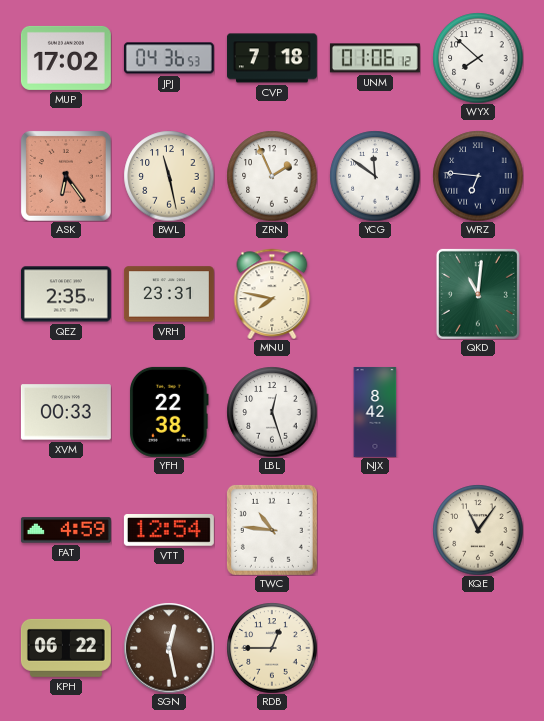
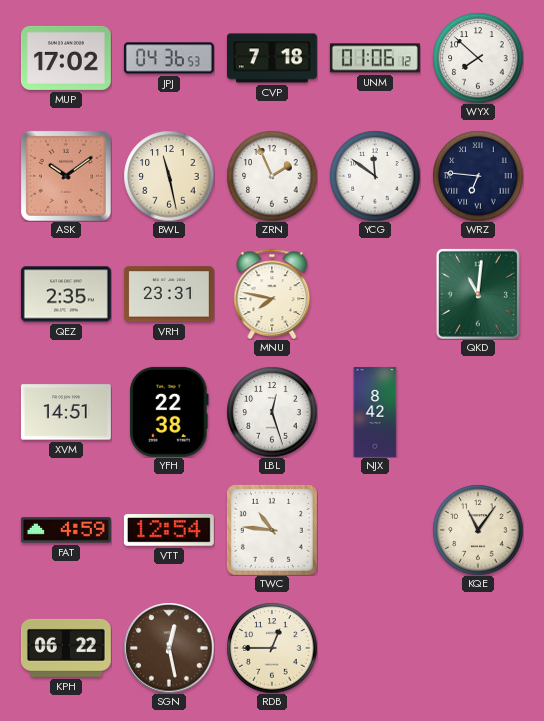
ASK: 6:24 -> 10:09 (66, 176)
XVM: 00:33 -> 14:51 (66, 412)
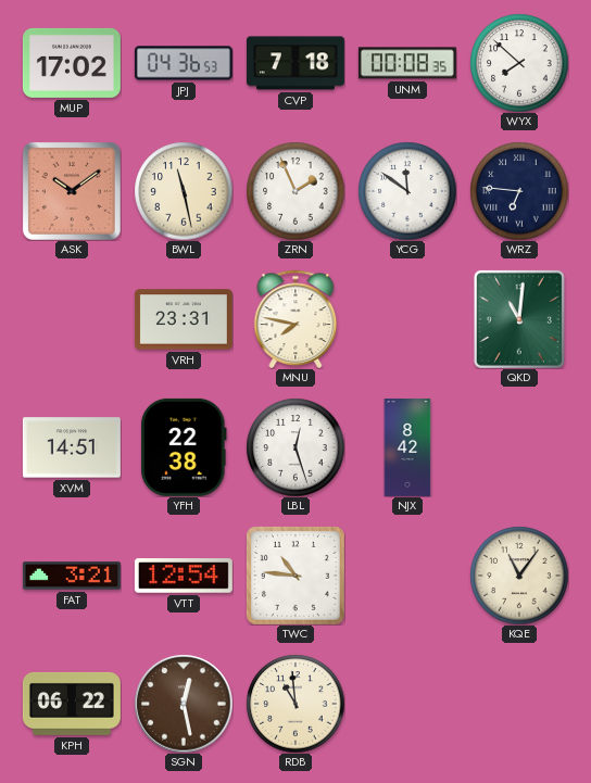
UNM: 01:06 -> 00:08 (407, 63)
QEZ: 2:35 -> none (66, 294)
FAT: 4:59 -> 3:21 (72, 576)
RDB: 12:45 -> 10:59 (295, 704)
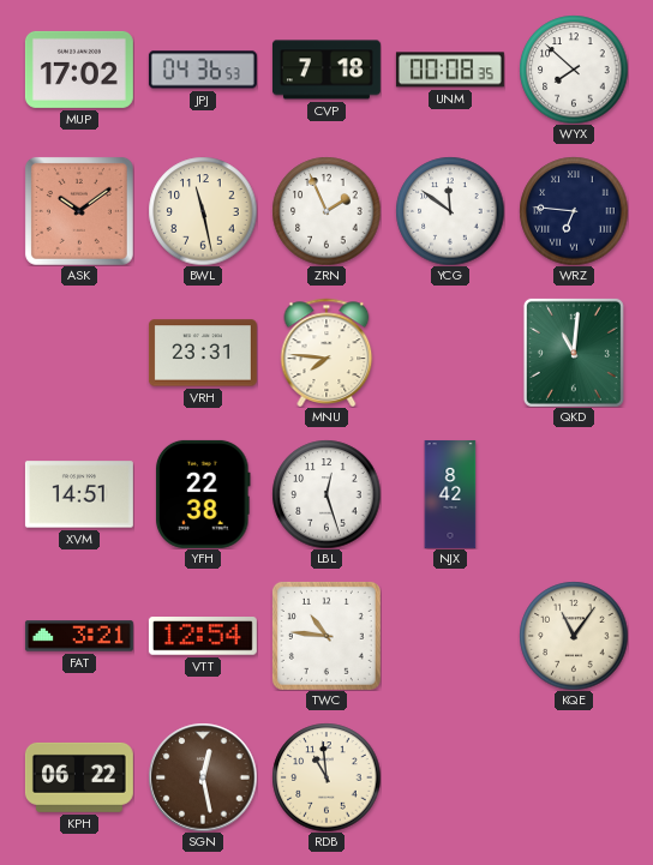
MNU: 7:47 -> 7:46 (326, 353)
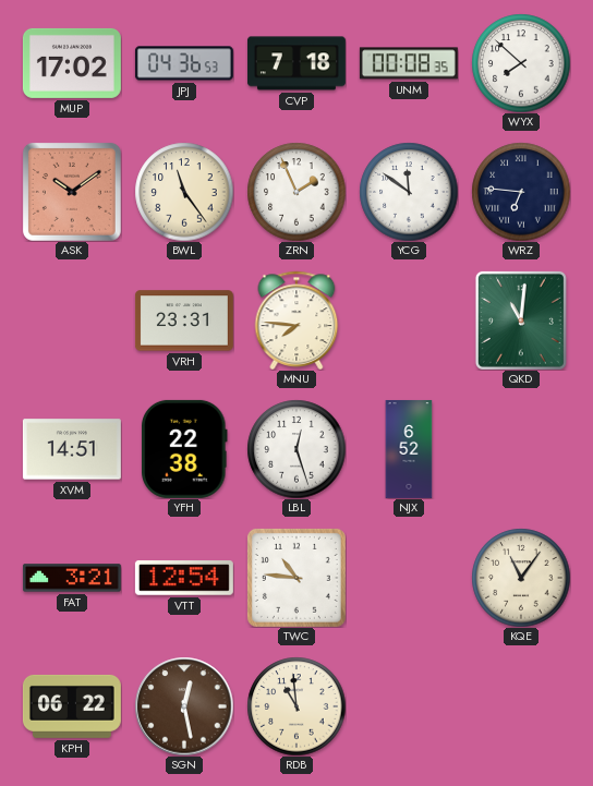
BWL: 11:28 -> 11:24 (184, 192)
NJX: 8:42 -> 6:52 (409, 449)
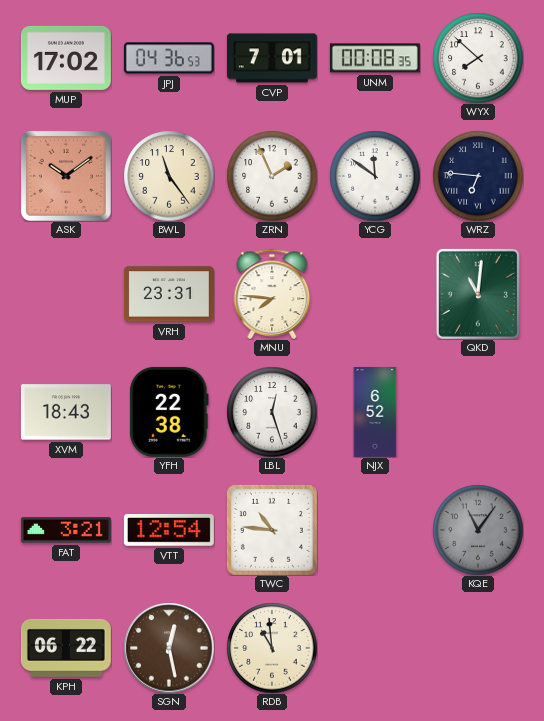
CVP: 7:18 -> 7:01 (272, 58)
XVM: 14:51 -> 18:43 (66, 412)
KQE dial: cream -> grey (478, 530)
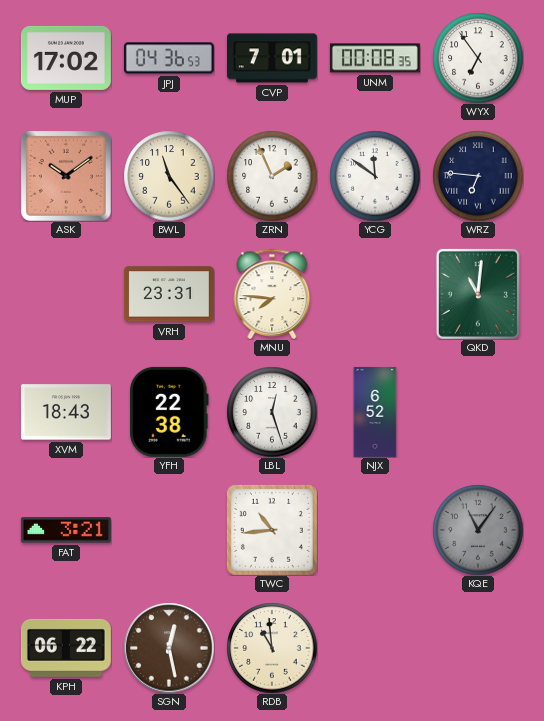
WYX: 7:52 -> 6:54 (478, 58)
VTT: 12:54 -> none (169, 531)
TWC: 10:46 -> 10:44 (272, 530)
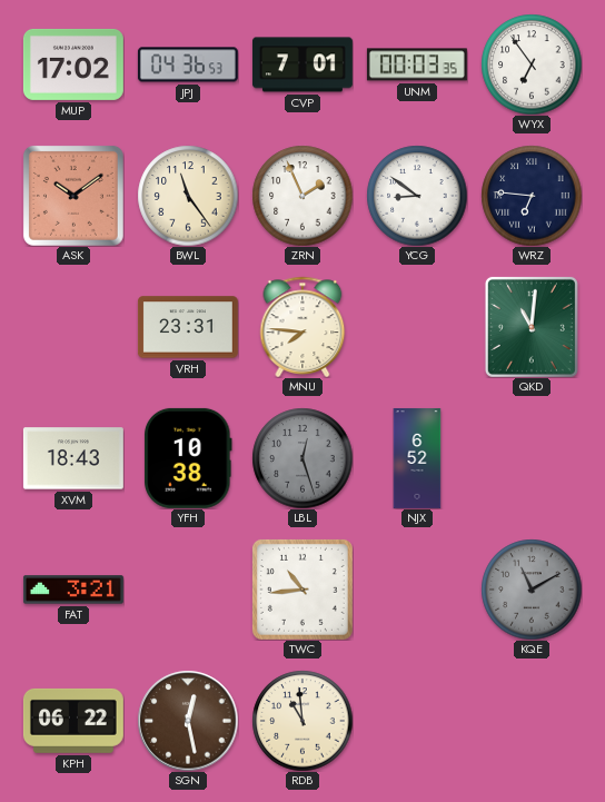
UNM: 00:08 -> 00:03 (417, 65)
YCG: 11:51 -> 8:51 (417, 196)
YFH: 22:38 -> 10:38 (189, 458)
LBL dial: white -> grey (302, 458)
KQE: 11:06 -> 11:10 (532, 590)
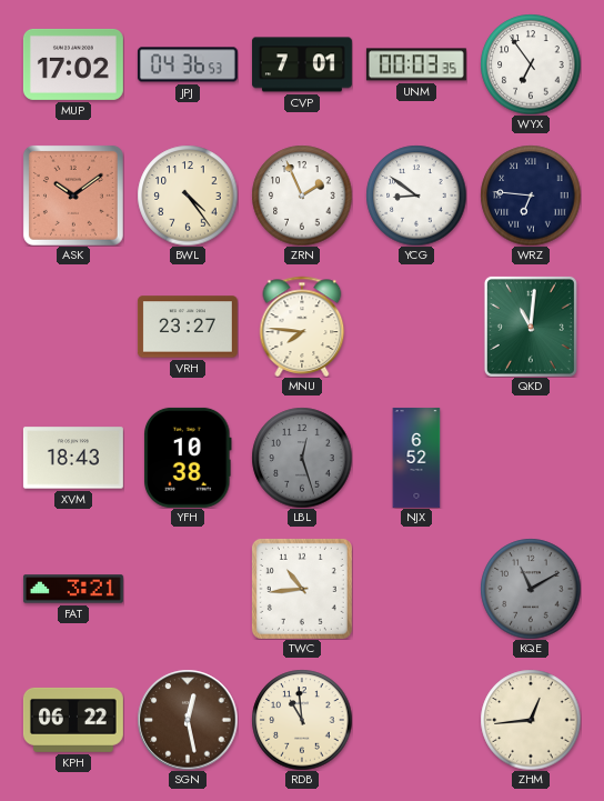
BWL: 11:24 -> 4:24 (188, 196)
VRH: 23:31 -> 23:27 (188, 327)
ZHM: none -> 12:44 (531, 720)
